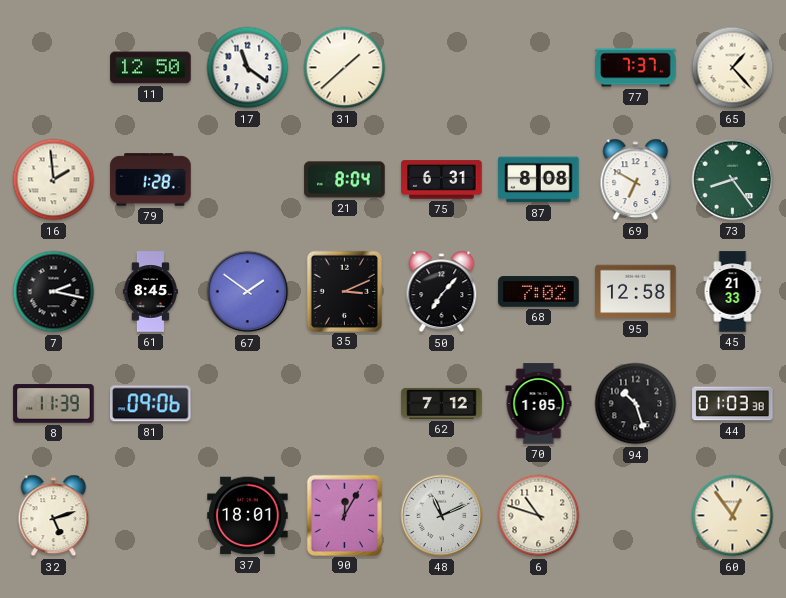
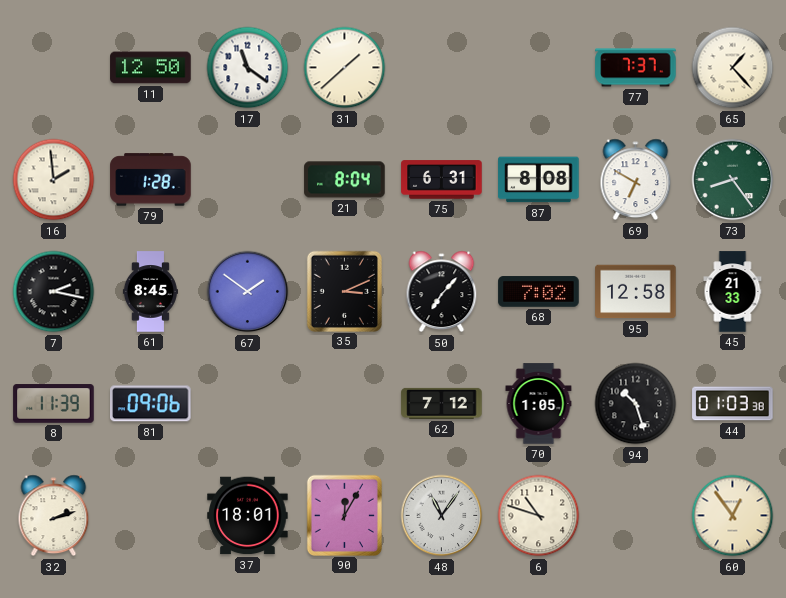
32: 5:12 -> 2:12 (54, 516)
48: 11:11 -> 11:06 (442, 516)
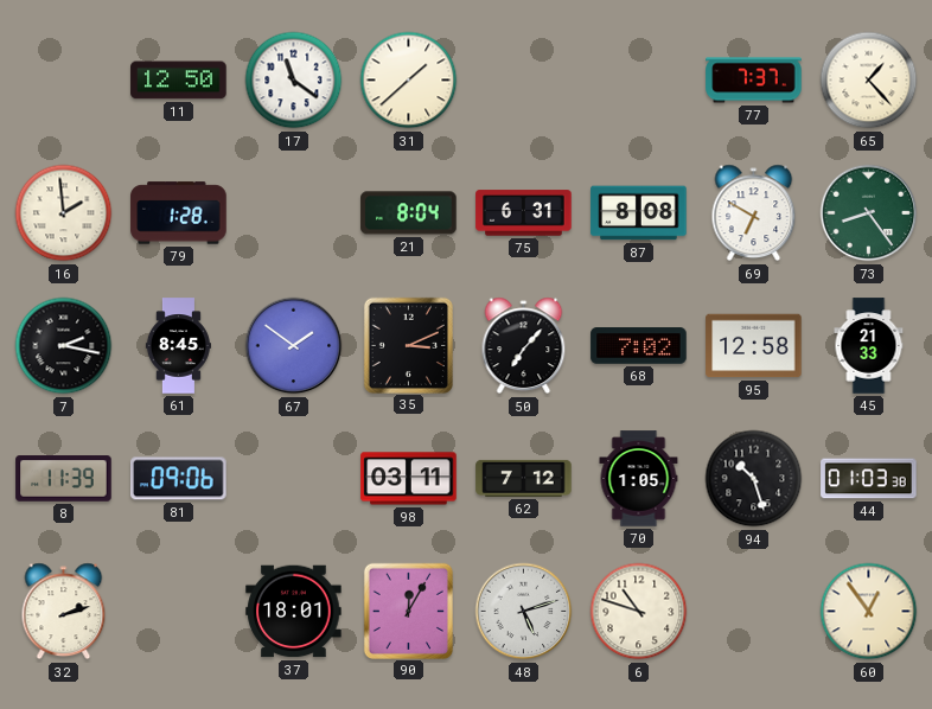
98: none -> 03:11 (409, 479)
48: 11:06 -> 5:12 (524, 612)
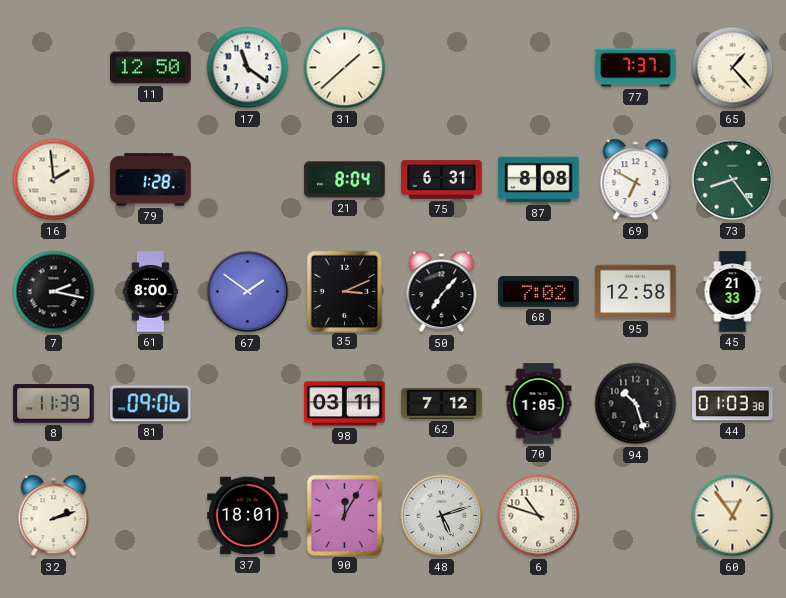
61: 8:45 -> 8:00 (150, 292)
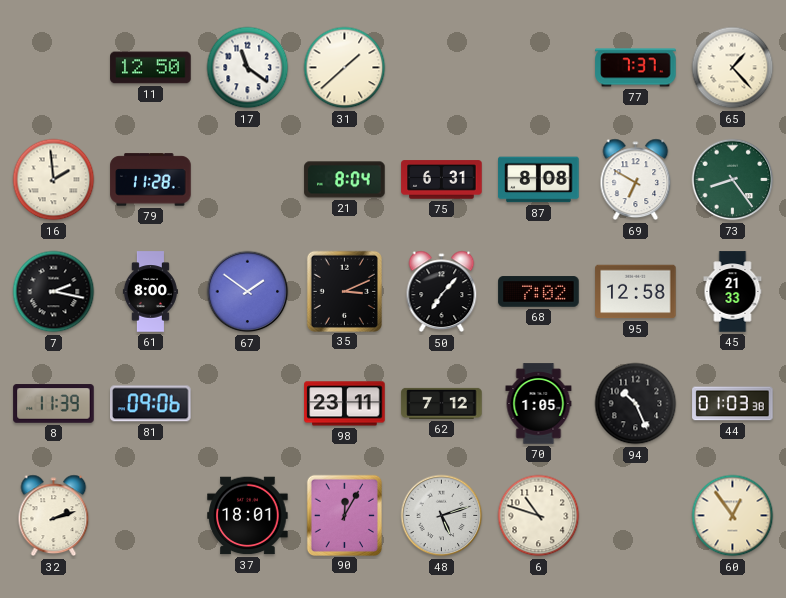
79: 1:28 -> 11:28 (151, 180)
98: 03:11 -> 23:11 (345, 404)
94: 10:27 -> 10:26 (636, 404)
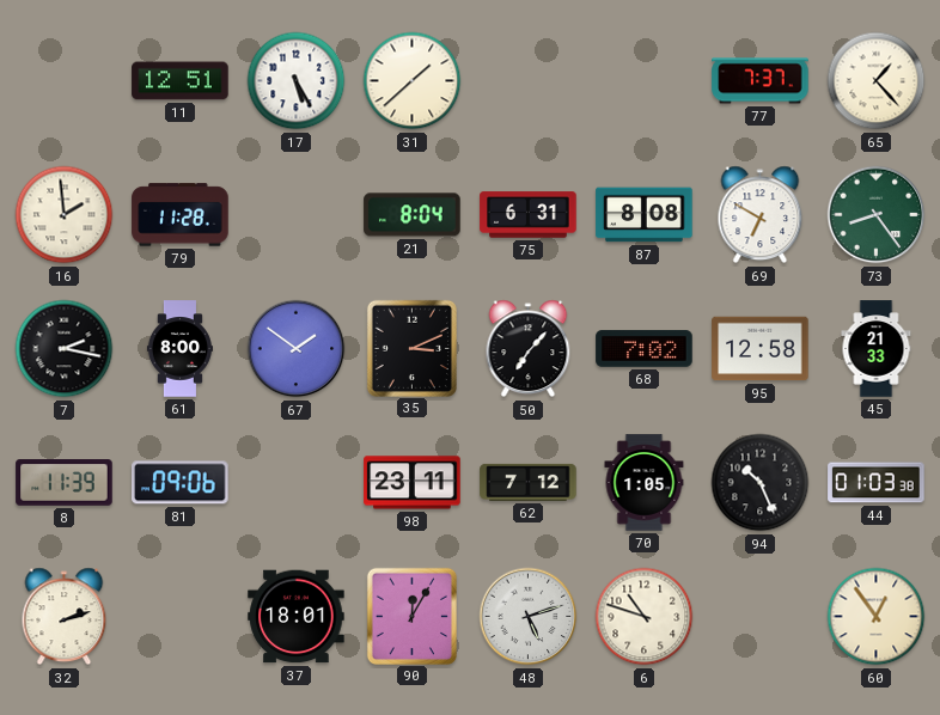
11: 12:50 -> 12:51 (181, 81)
17: 11:21 -> 5:25 (297, 81)
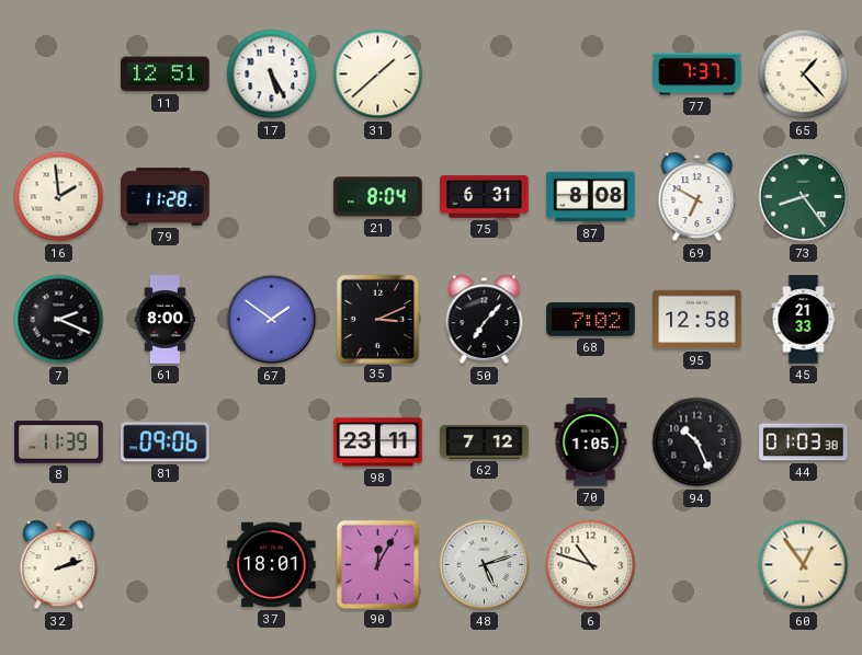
7: 2:17 -> 2:19 (59, 320)
